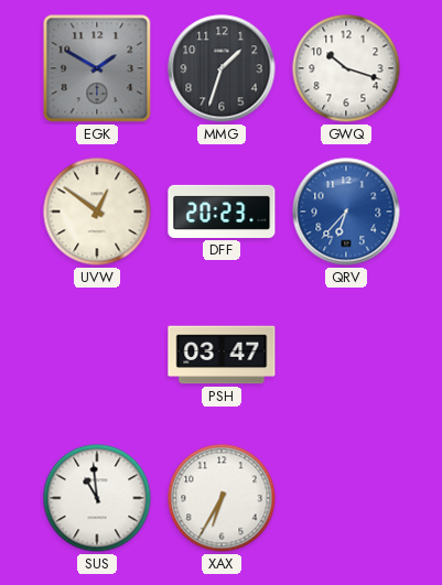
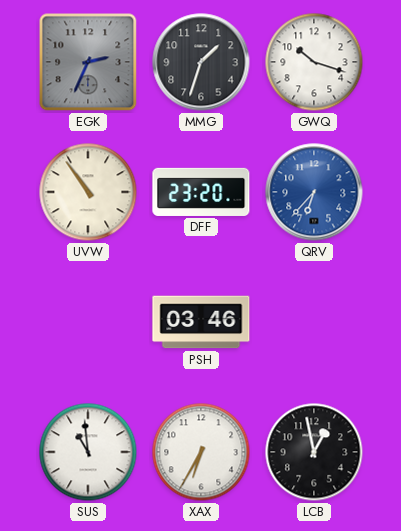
EGK: 1:50 -> 2:34 (88, 62)
UVW: 12:51 -> 10:54 (88, 192)
DFF: 20:23 -> 23:20 (201, 192)
PSH: 03:47 -> 03:46 (201, 322)
LCB: none -> 12:58 (314, 452)
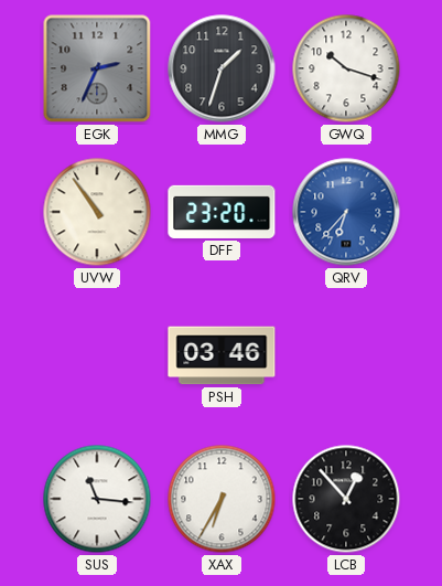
SUS: 10:59 -> 11:16 (97, 499)
LCB: 12:58 -> 12:53 (346, 499)
